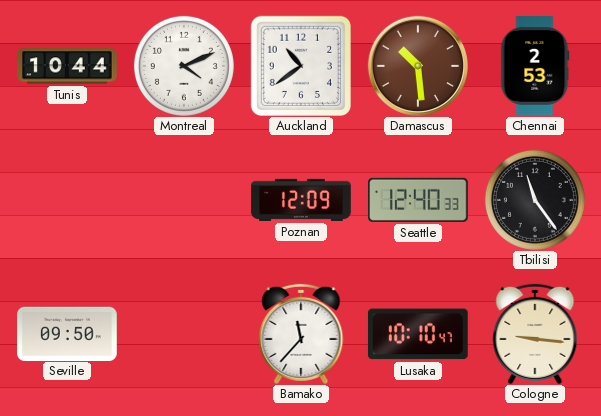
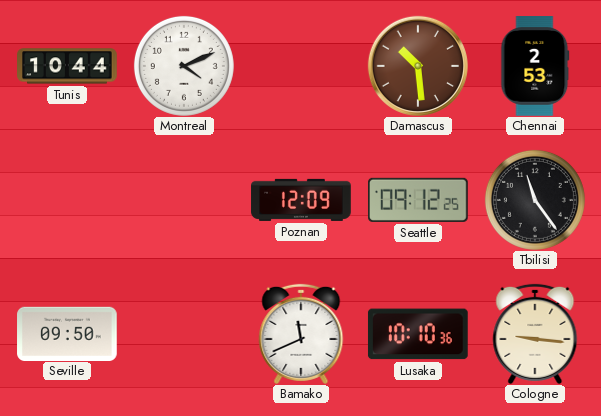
Auckland: 10:39 -> none (301, 66)
Seattle: 12:40 -> 09:12 (419, 200)
Bamako: 11:37 -> 11:41 (301, 334)
Lusaka: 10:10:47 -> 10:10:36 (418, 334)
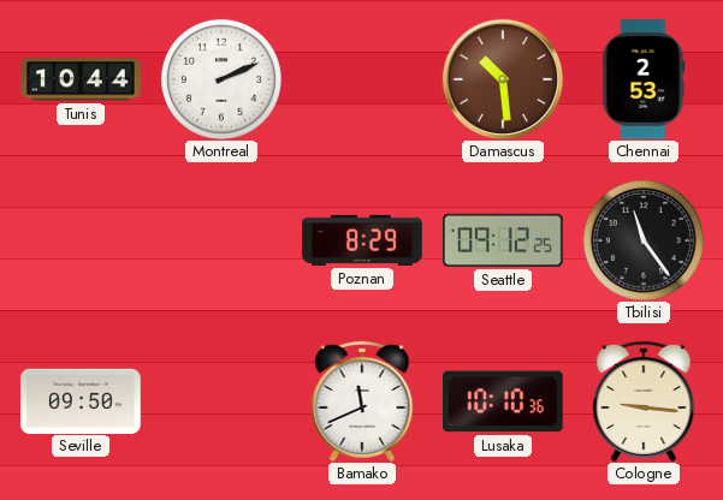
Montreal: 4:11 -> 2:11 (221, 79)
Poznan: 12:09 -> 8:29 (362, 240)
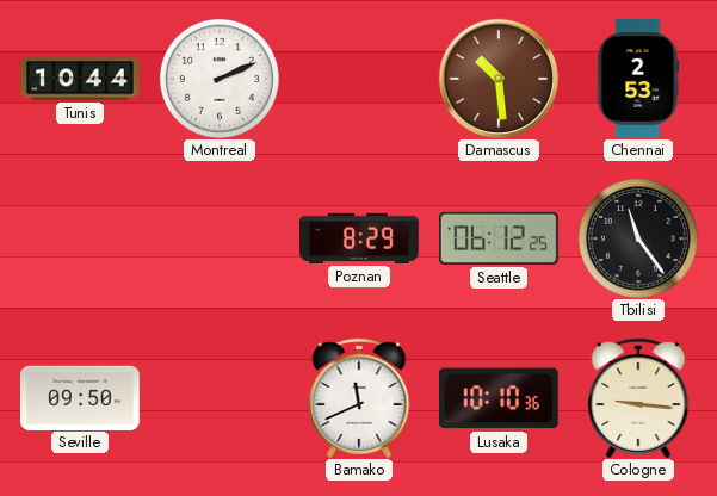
Seattle: 09:12 -> 06:12 (500, 238)
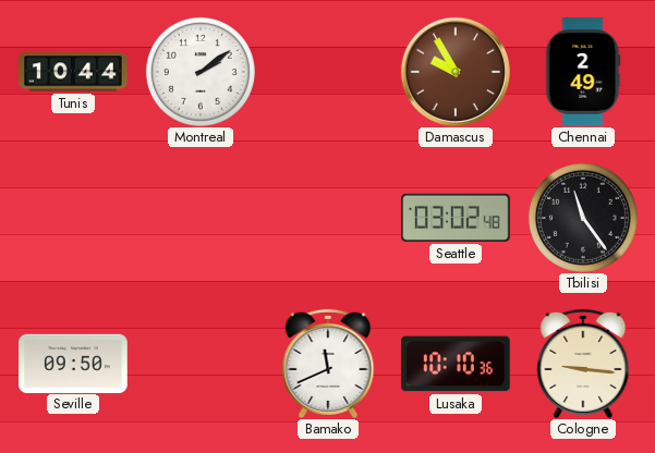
Montreal: 2:11 -> 2:09 (201, 72)
Damascus: 10:29 -> 9:55 (456, 72)
Chennai: 2:53 -> 2:49 (583, 72)
Poznan: 8:29 -> none (359, 238)
Seattle: 06:12 -> 03:02 (457, 218)
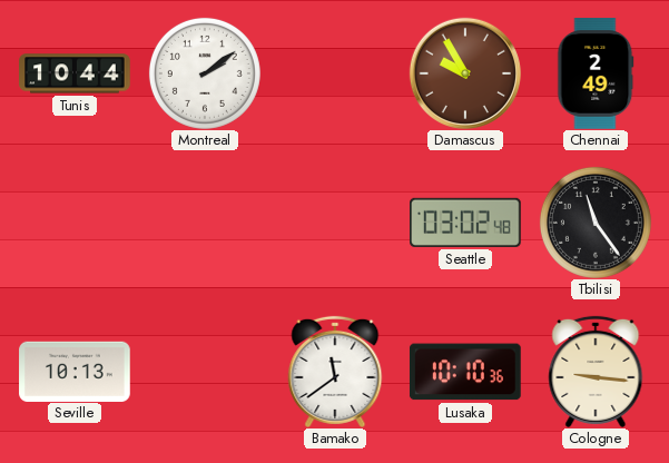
Seville: 09:50 -> 10:13 (75, 371)
Bamako: 11:41 -> 11:39 (335, 372)
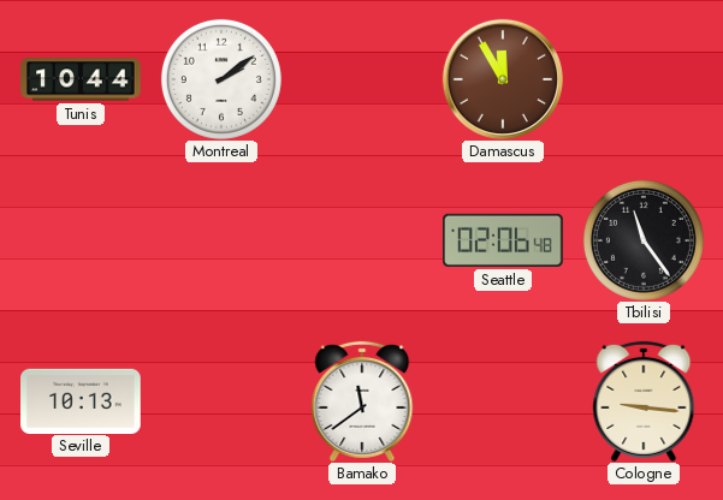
Damascus: 9:55 -> 11:55 (503, 79)
Chennai: 2:49 -> none (596, 73)
Seattle: 03:02 -> 02:06 (504, 240)
Lusaka: 10:10 -> none (465, 372)
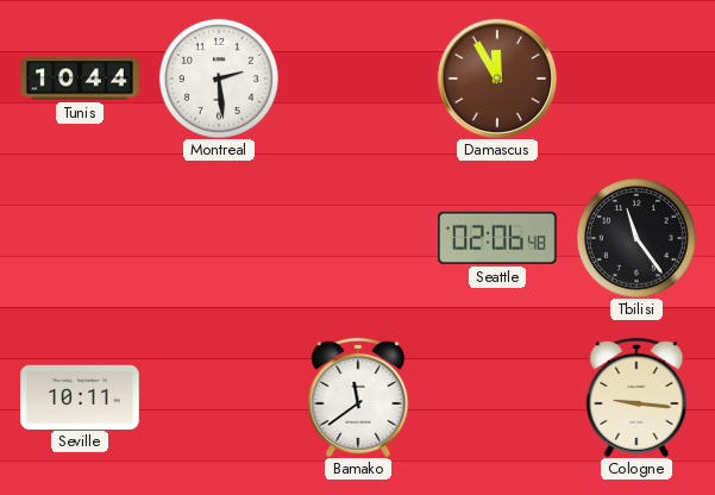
Montreal: 2:09 -> 2:29 (219, 79)
Seville: 10:13 -> 10:11 (80, 396)
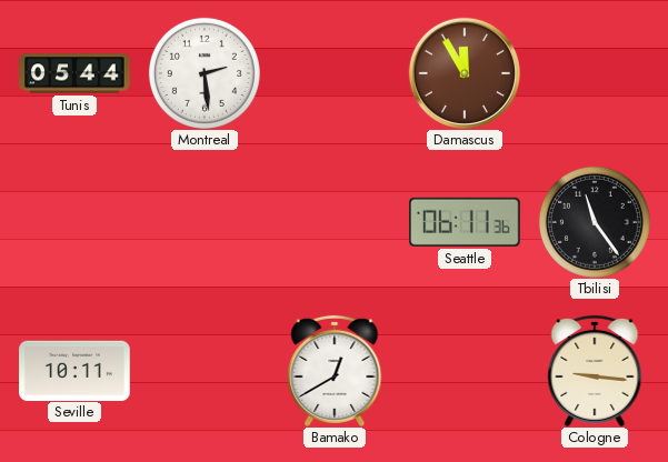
Tunis: 10:44 -> 05:44 (74, 73)
Seattle: 02:06 -> 06:11 (466, 222)
Bamako: 11:39 -> 12:40 (335, 371)
